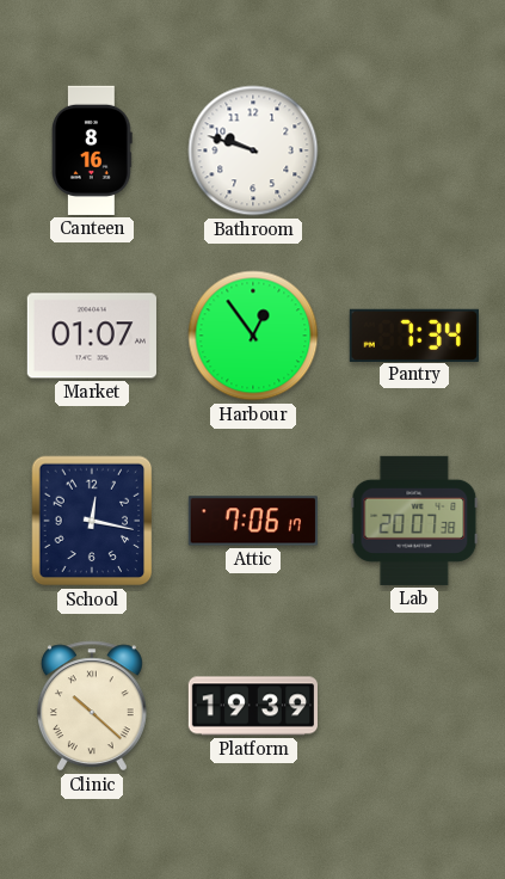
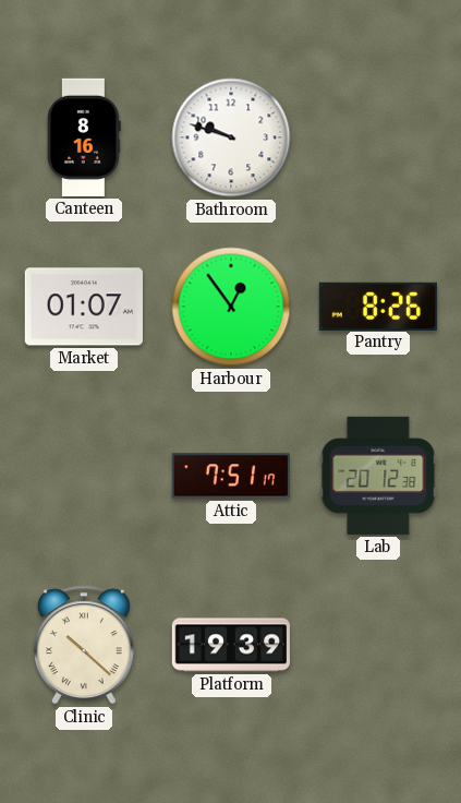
Pantry: 7:34 -> 8:26 (378, 305)
School: 12:17 -> none (92, 521)
Attic: 7:06 -> 7:51 (231, 476)
Lab: 20:07 -> 20:12 (378, 476)
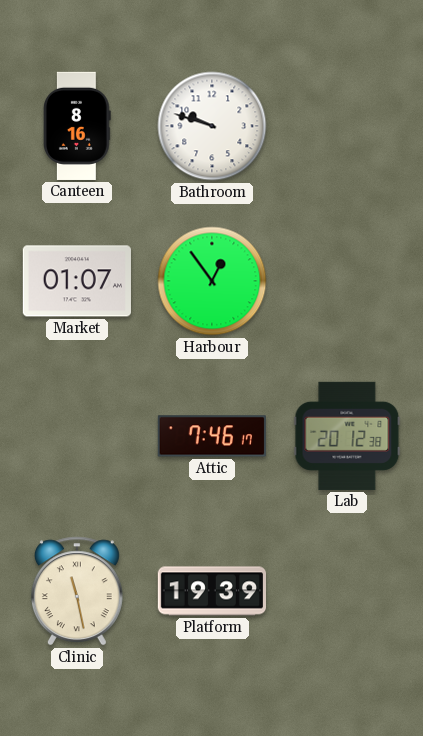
Pantry: 8:26 -> none (378, 305)
Attic: 7:51 -> 7:46 (212, 436)
Clinic: 10:22 -> 11:28 (77, 591)
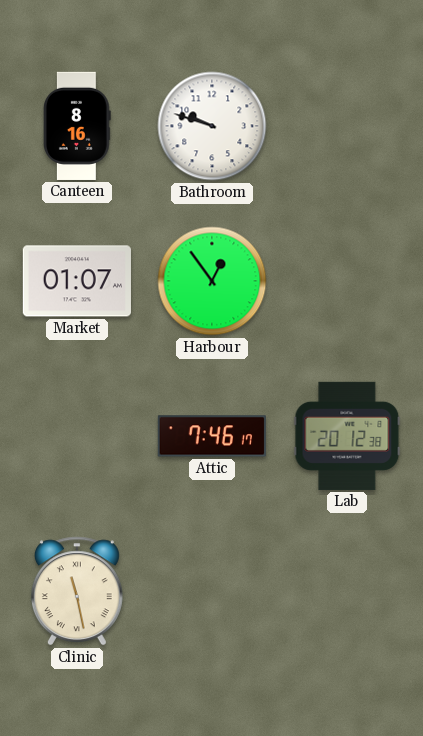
Platform: 19:39 -> none (211, 591)
